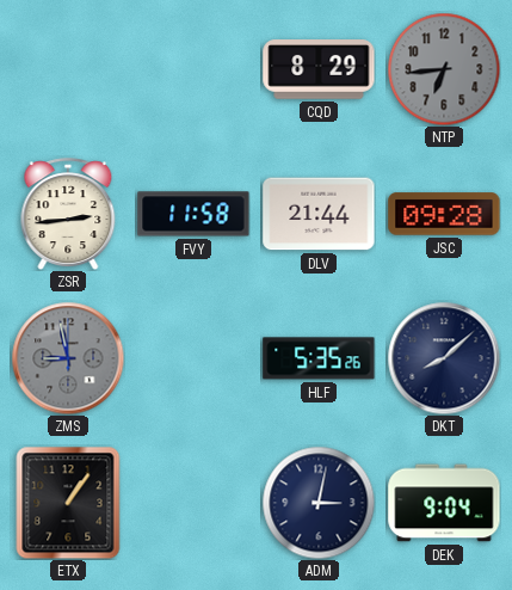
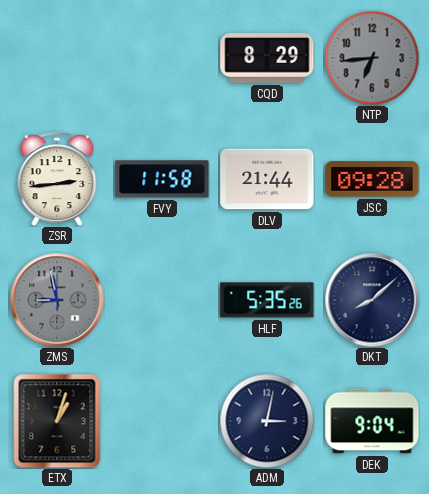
ETX: 1:06 -> 1:03 (57, 421)
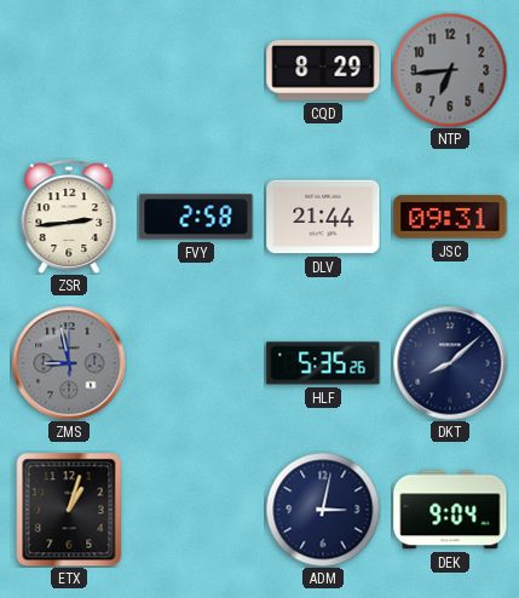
FVY: 11:58 -> 2:58 (196, 217)
JSC: 09:28 -> 09:31 (450, 217)
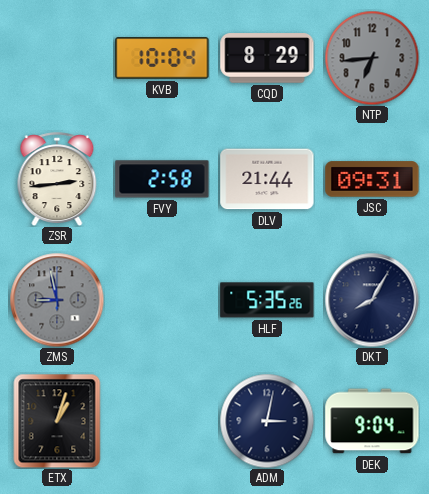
KVB: none -> 10:04 (162, 58)
DKT: 8:08 -> 8:05 (372, 300)
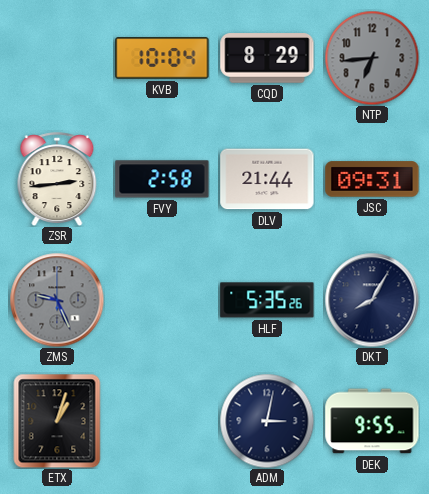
ZMS: 8:58 -> 9:26 (57, 300)
DEK: 9:04 -> 9:55 (372, 421)
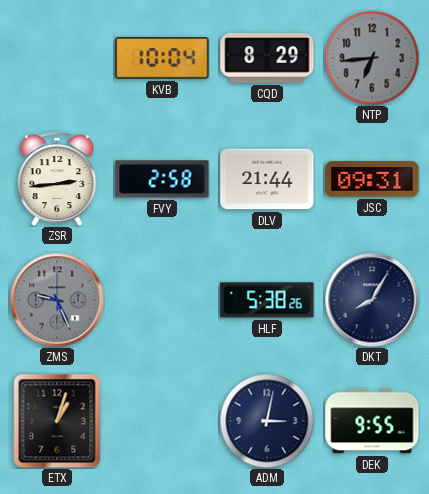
HLF: 5:35 -> 5:38 (267, 300)
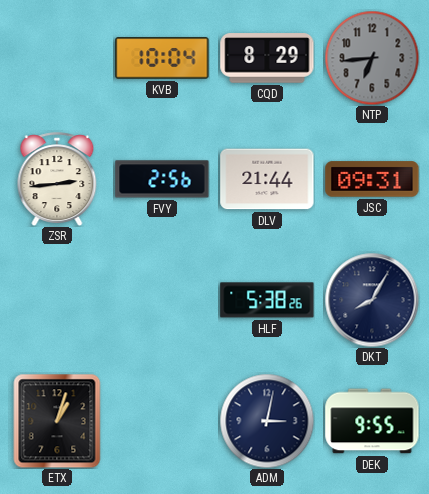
FVY: 2:58 -> 2:56 (162, 179)
ZMS: 9:26 -> none (57, 300)
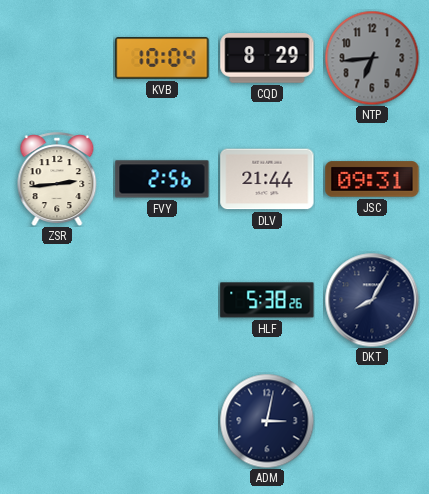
ETX: 1:03 -> none (57, 421)
DEK: 9:55 -> none (372, 421)
